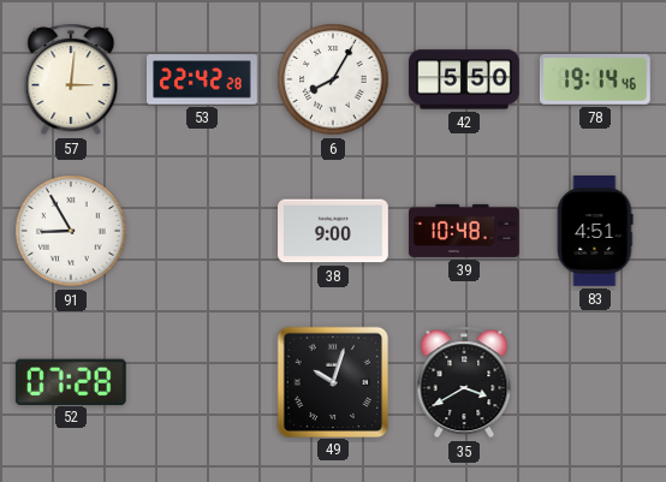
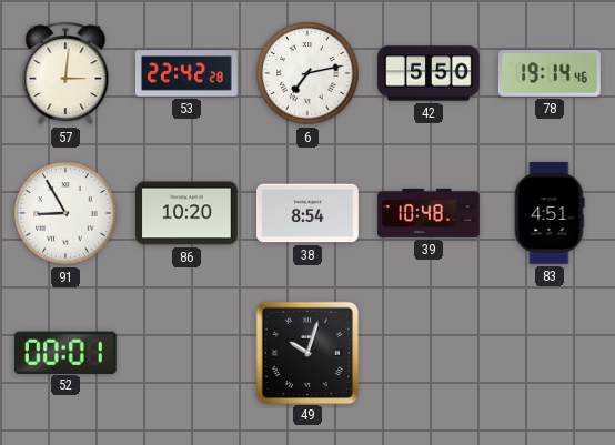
6: 8:05 -> 7:13 (307, 73)
86: none -> 10:20 (188, 213)
38: 9:00 -> 8:54 (309, 213)
52: 07:28 -> 00:01 (65, 352)
35: 3:40 -> none (464, 382)
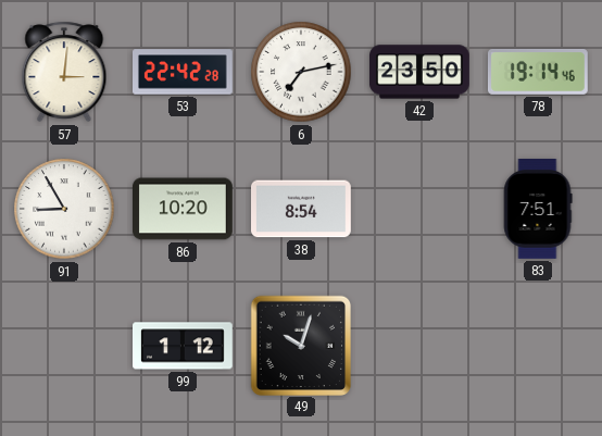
42: 5:50 -> 23:50 (419, 72)
39: 10:48 -> none (429, 213)
83: 4:51 -> 7:51 (538, 210)
52: 00:01 -> none (65, 352)
99: none -> 1:12 (184, 346)
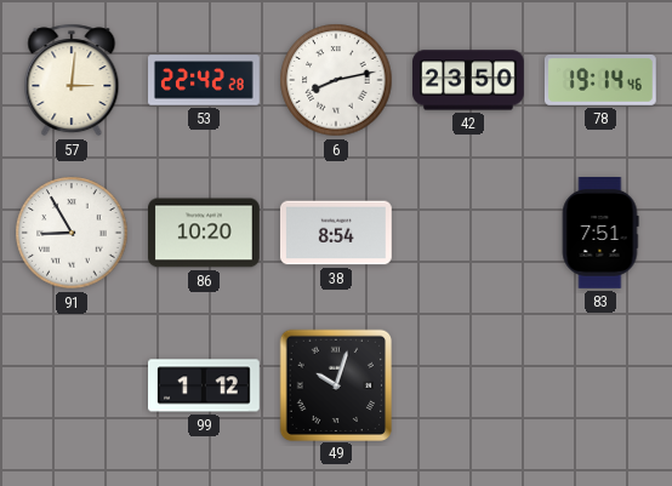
6: 7:13 -> 8:13 (336, 80)
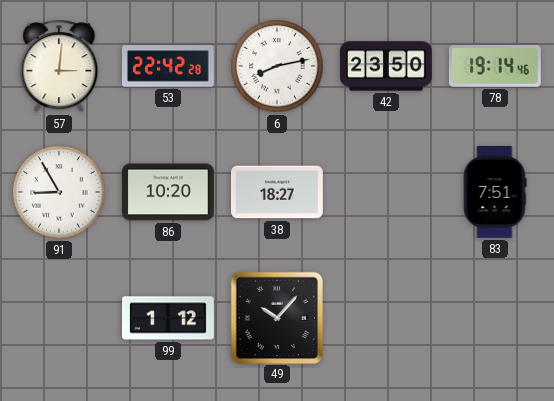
38: 8:54 -> 18:27 (278, 192)
49: 10:03 -> 10:07 (276, 317)
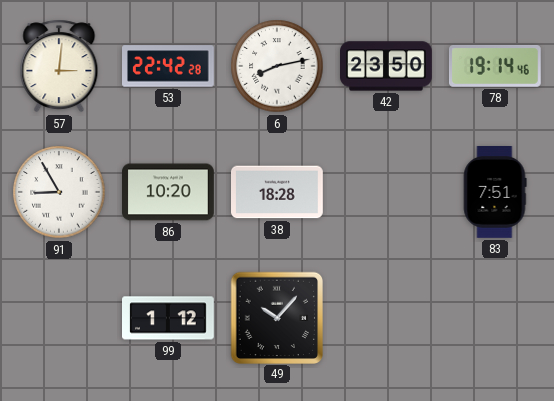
38: 18:27 -> 18:28 (278, 192)
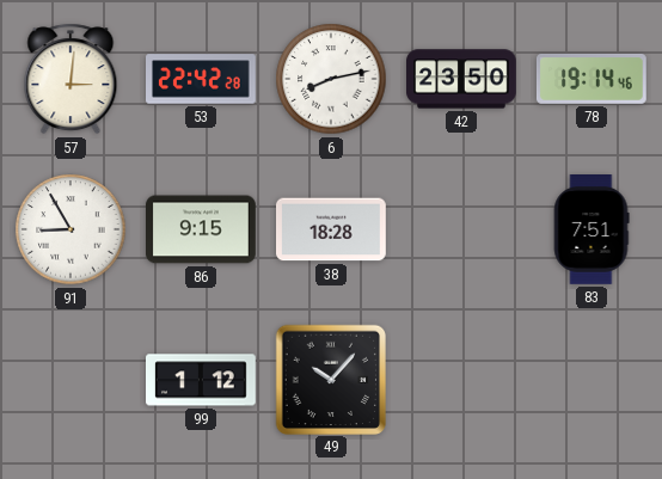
86: 10:20 -> 9:15 (202, 229)
